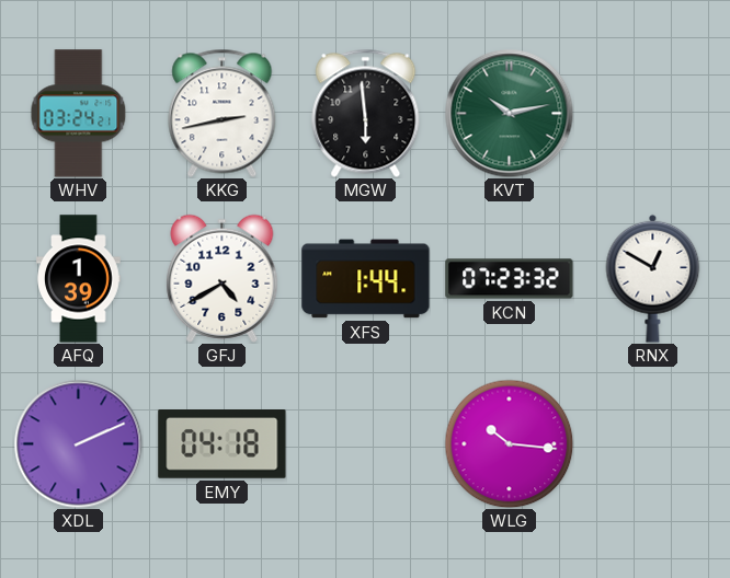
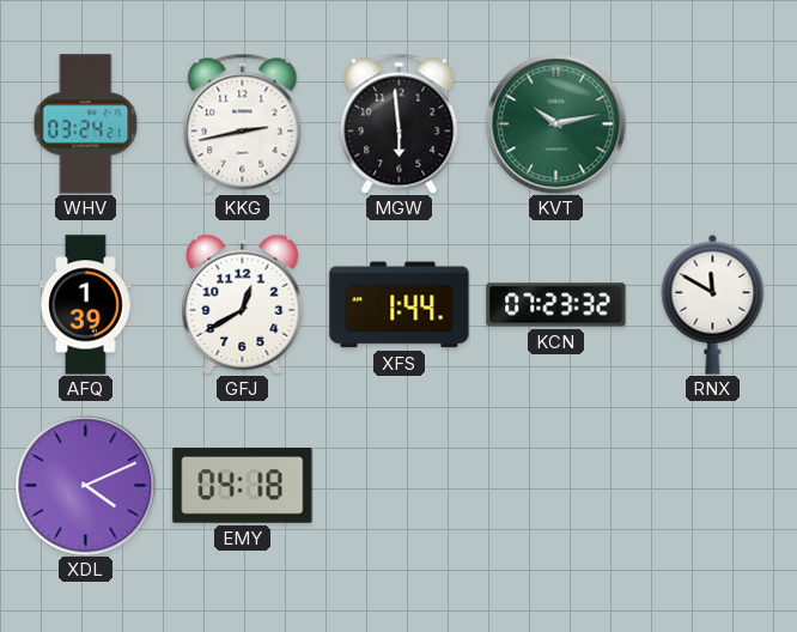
GFJ: 4:40 -> 12:40 (243, 304)
RNX: 12:50 -> 11:50 (713, 304)
XDL: 2:11 -> 4:11 (85, 485)
WLG: 10:16 -> none (509, 443)
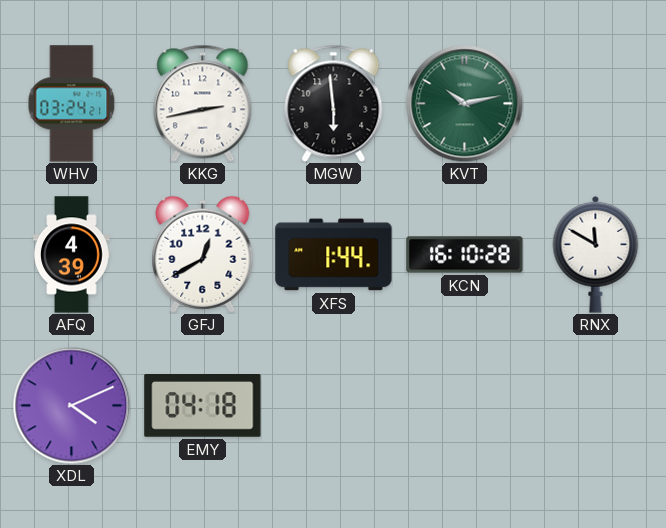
AFQ: 1:39 -> 4:39 (72, 255)
KCN: 07:23 -> 16:10 (465, 255)
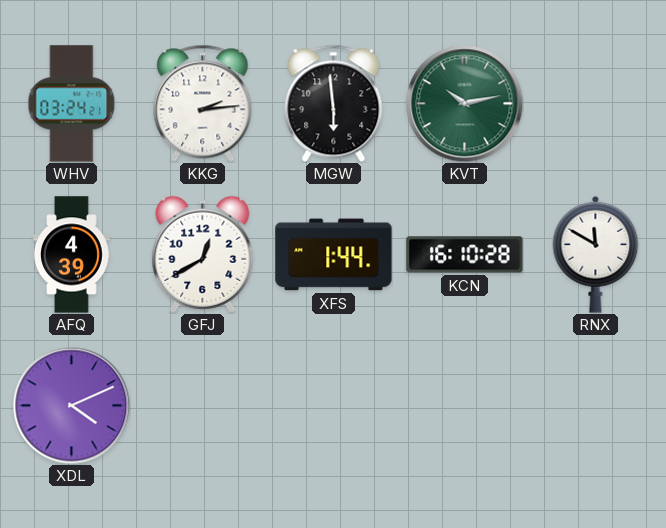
KKG: 2:43 -> 2:14 (203, 103)
EMY: 04:18 -> none (203, 406)
